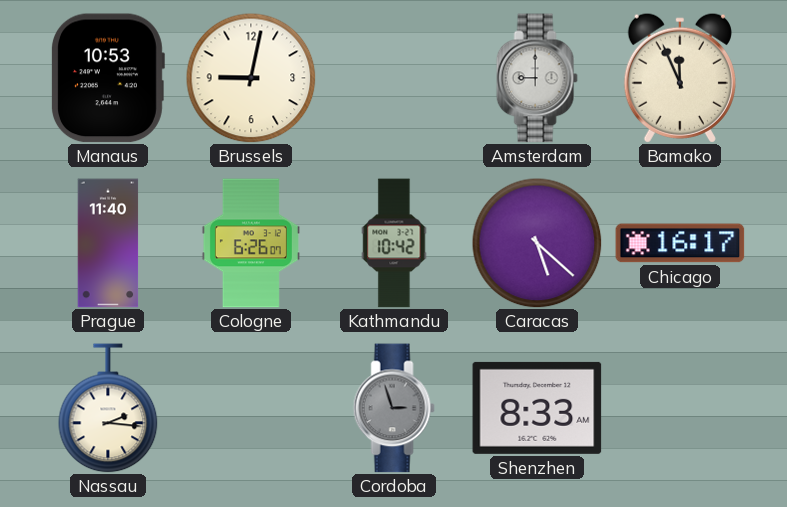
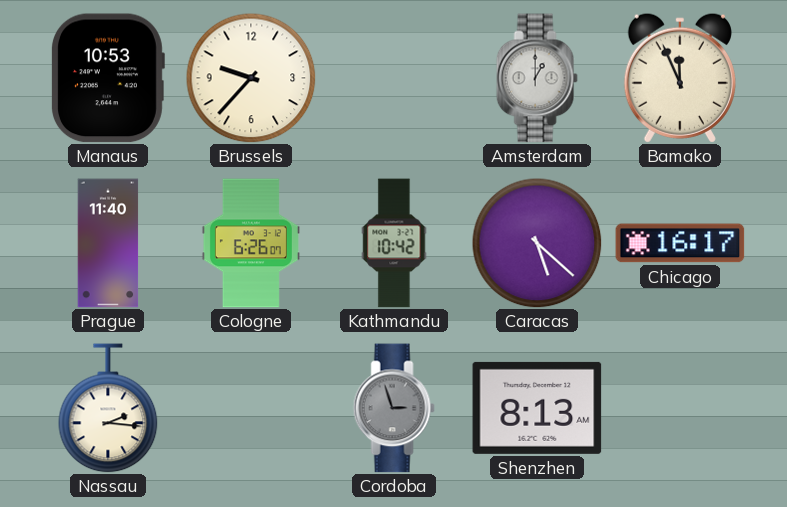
Brussels: 9:02 -> 9:37 (251, 78)
Amsterdam: 9:00 -> 1:00 (537, 78)
Shenzhen: 8:33 -> 8:13 (537, 408)
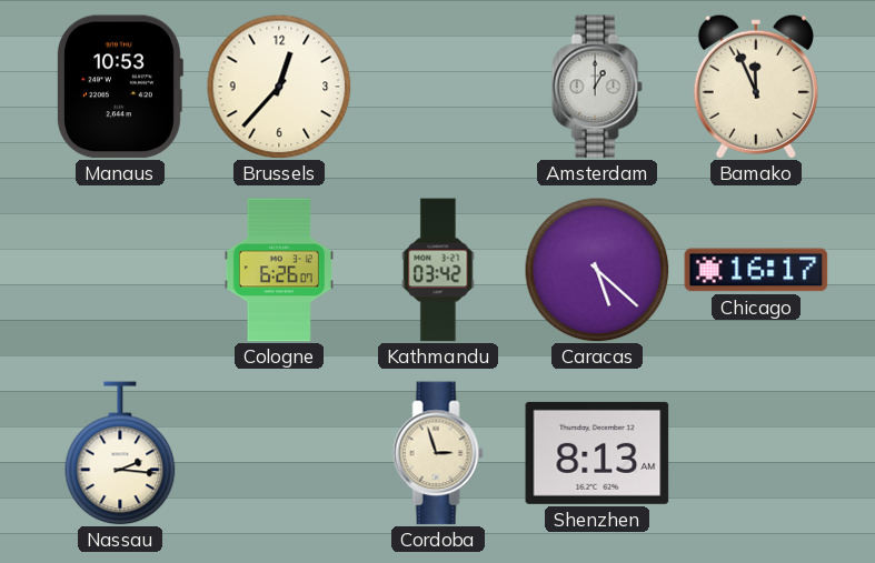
Brussels: 9:37 -> 12:37 (279, 87)
Prague: 11:40 -> none (108, 243)
Kathmandu: 10:42 -> 03:42 (438, 270)
Cordoba dial: grey -> cream (438, 453)
